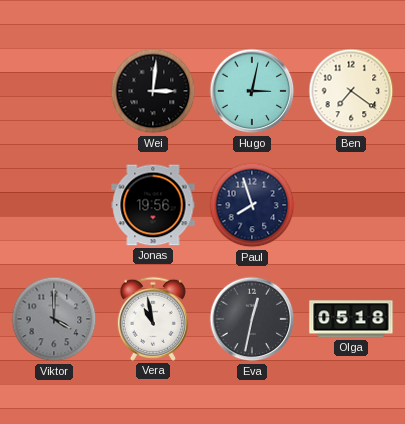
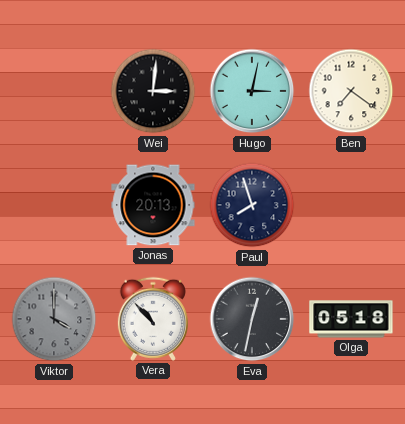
Jonas: 19:56 -> 20:13 (153, 205)
Vera: 10:58 -> 10:53 (153, 319)
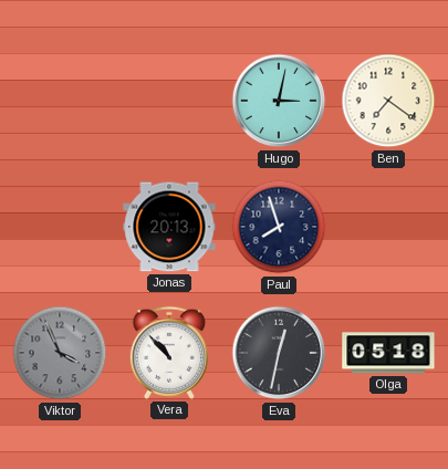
Wei: 3:01 -> none (153, 91)
Viktor: 4:00 -> 3:56 (60, 353)
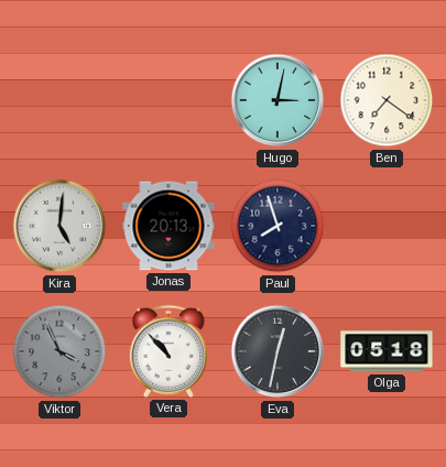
Kira: none -> 5:01 (59, 226)
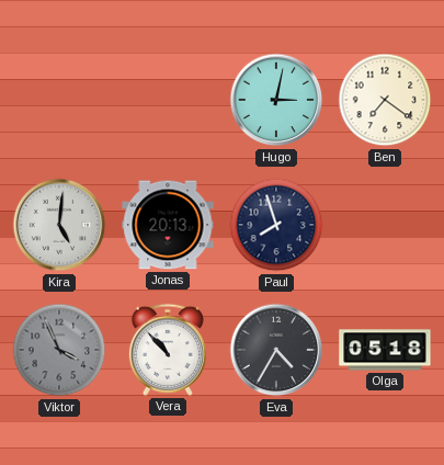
Eva: 12:32 -> 4:35 (276, 350)
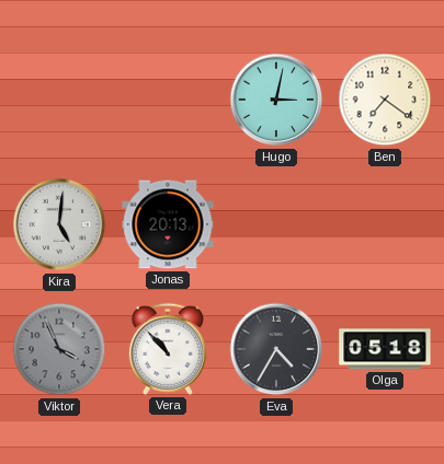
Paul: 7:57 -> none (276, 225)
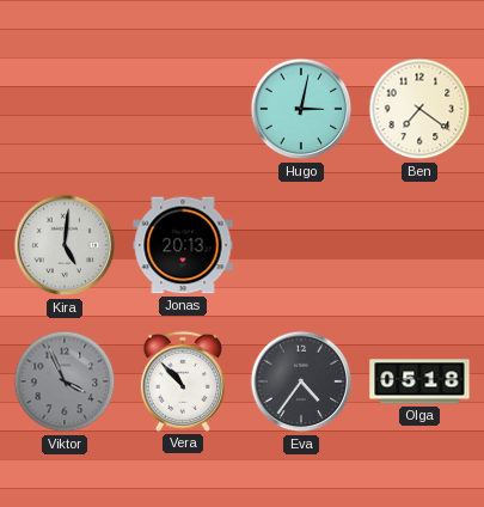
Eva: 4:35 -> 4:36 (301, 381)
